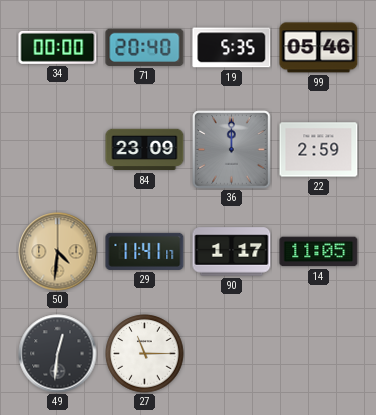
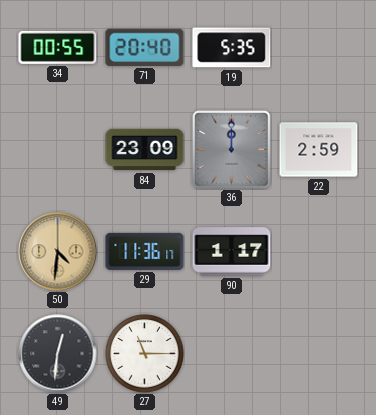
34: 00:00 -> 00:55 (58, 47)
99: 05:46 -> none (319, 48)
29: 11:41 -> 11:36 (145, 251)
14: 11:05 -> none (319, 252)
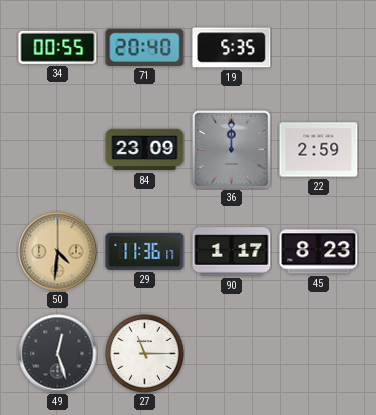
45: none -> 8:23 (319, 252)
49: 12:31 -> 12:27 (58, 354)
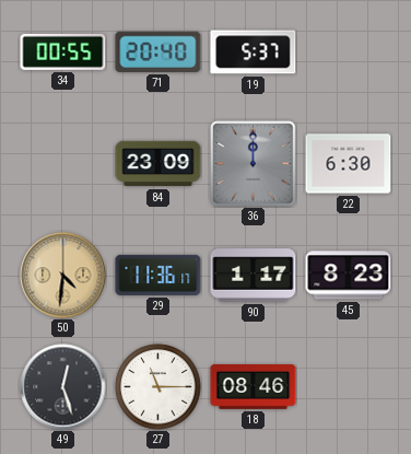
19: 5:35 -> 5:37 (254, 53)
22: 2:59 -> 6:30 (349, 164)
18: none -> 08:46 (254, 386)
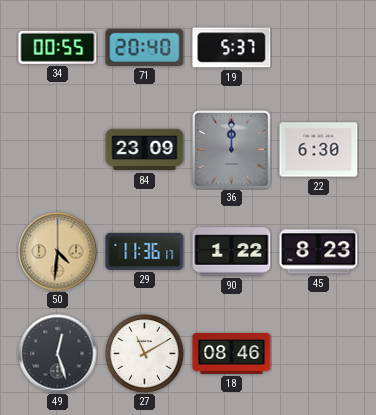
90: 1:17 -> 1:22 (232, 252)
27: 11:15 -> 11:10 (145, 354)
